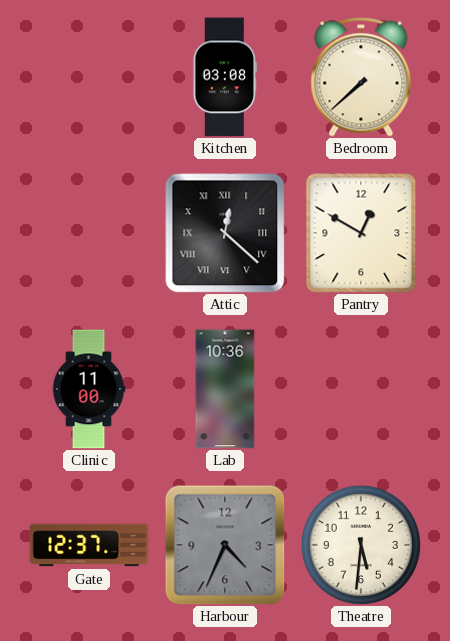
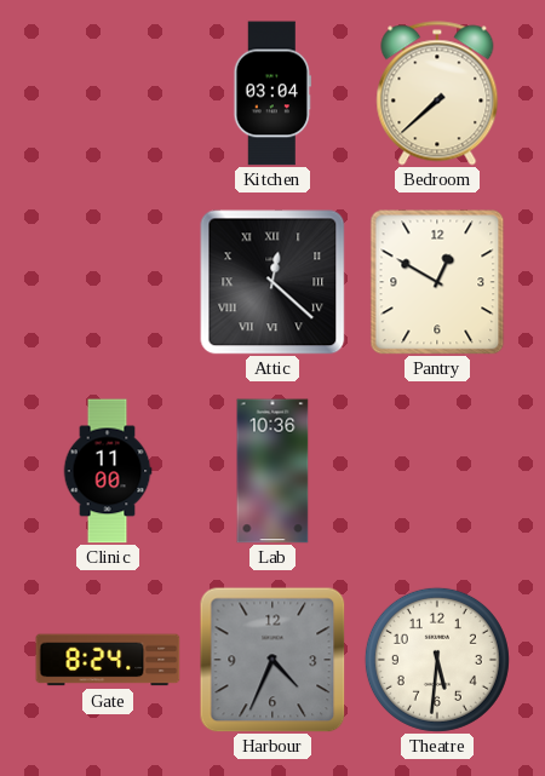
Kitchen: 03:08 -> 03:04 (272, 93)
Gate: 12:37 -> 8:24 (108, 660)
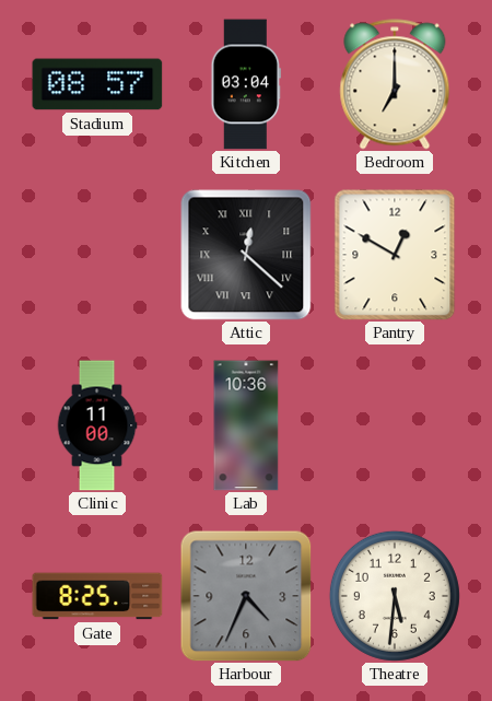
Stadium: none -> 08:57 (97, 84)
Bedroom: 7:38 -> 7:00 (395, 84)
Gate: 8:24 -> 8:25 (97, 596)
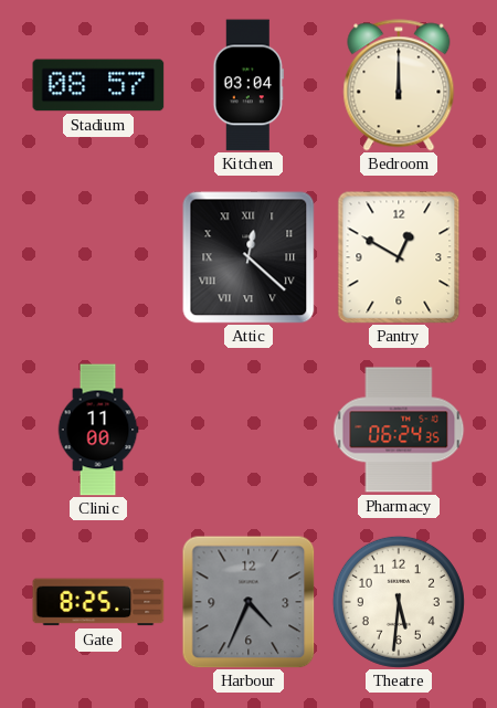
Bedroom: 7:00 -> 12:00 (399, 85)
Lab: 10:36 -> none (246, 425)
Pharmacy: none -> 06:24 (399, 430)
